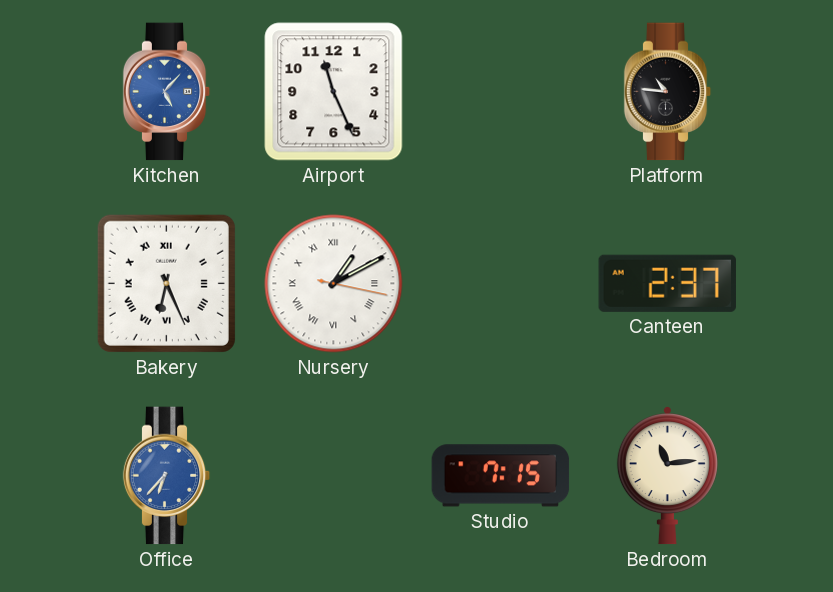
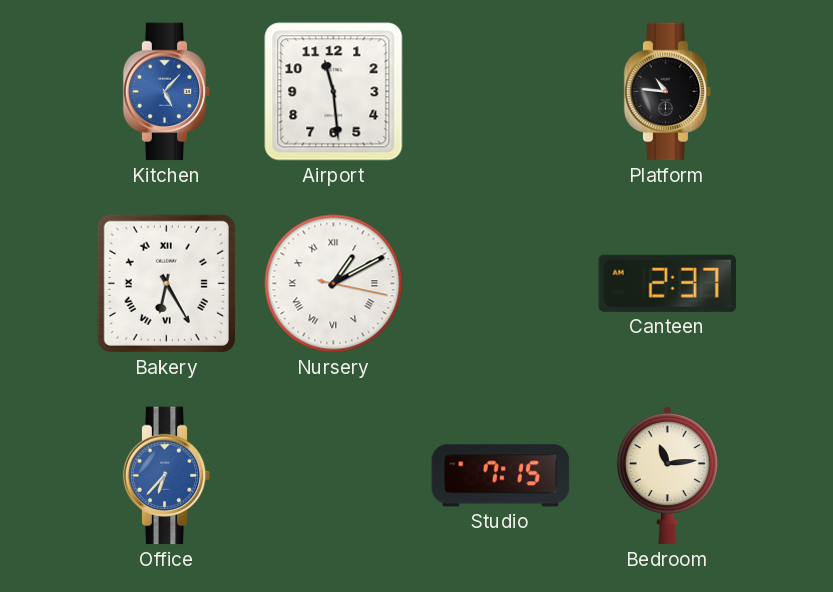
Airport: 11:26 -> 11:29 (334, 92)
Bakery: 6:26 -> 6:25 (166, 283)
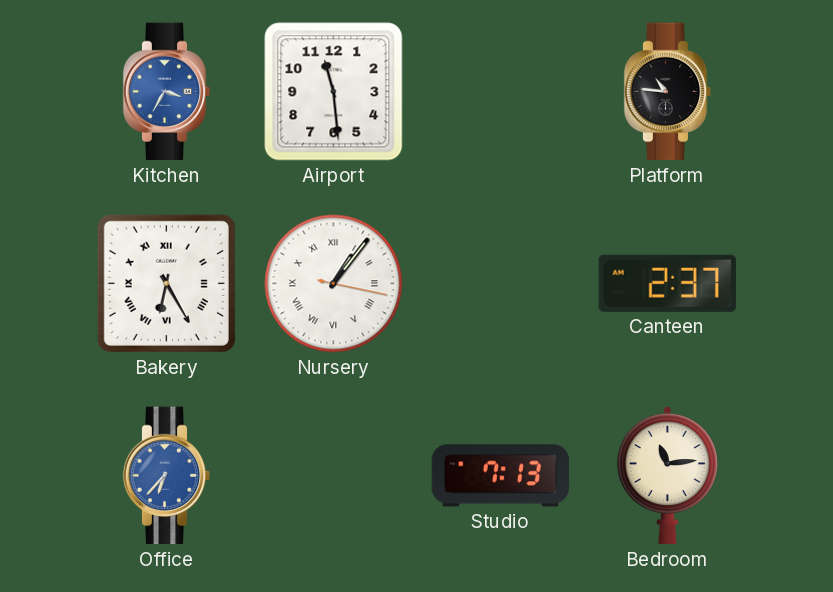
Kitchen: 5:07 -> 3:35 (167, 92)
Nursery: 1:10 -> 1:06 (334, 284)
Studio: 7:15 -> 7:13 (501, 476)
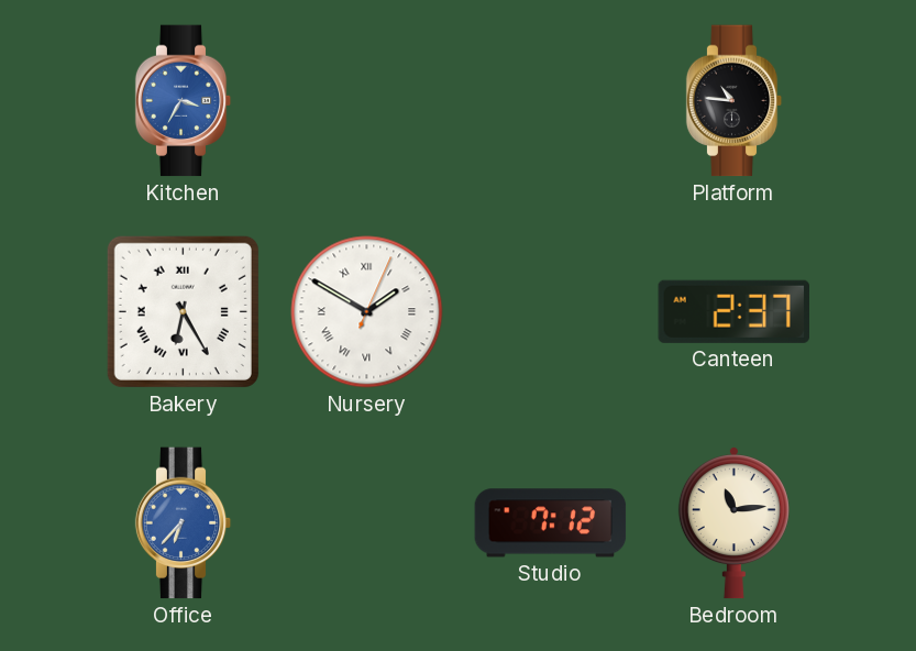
Airport: 11:29 -> none (334, 92)
Nursery: 1:06 -> 1:50 (367, 312)
Studio: 7:13 -> 7:12 (551, 523)
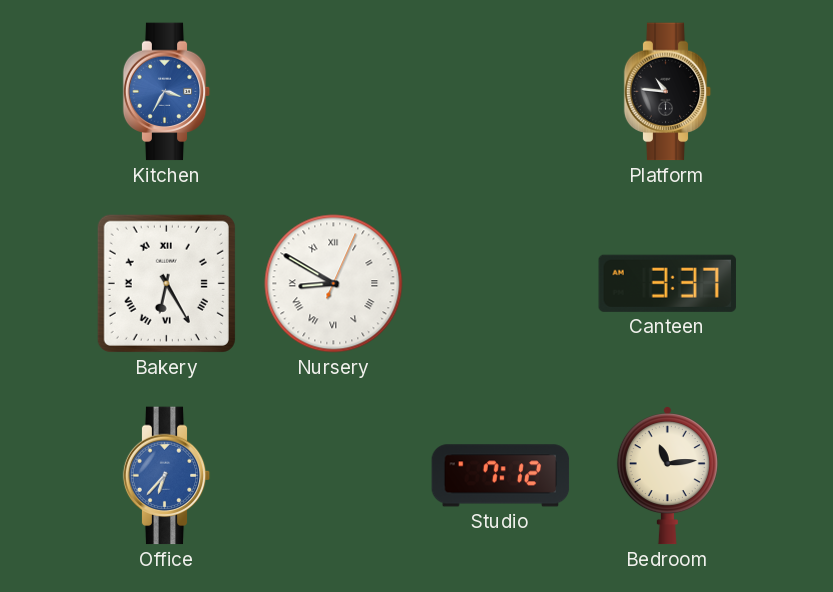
Nursery: 1:50 -> 8:50 (334, 284)
Canteen: 2:37 -> 3:37 (667, 283)
